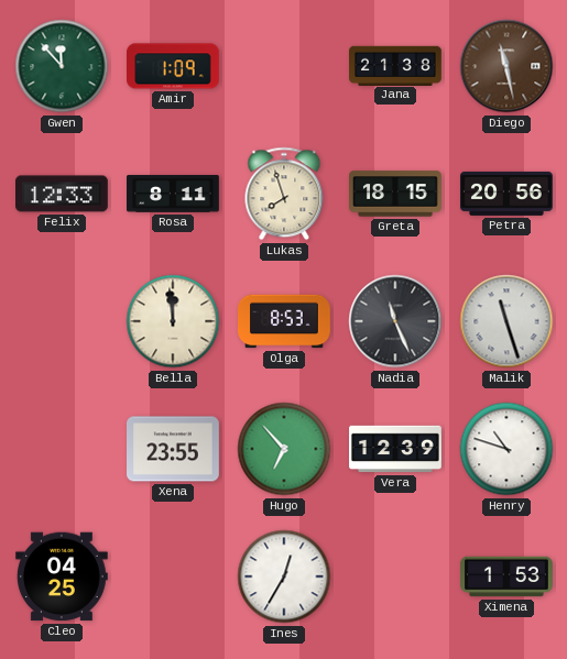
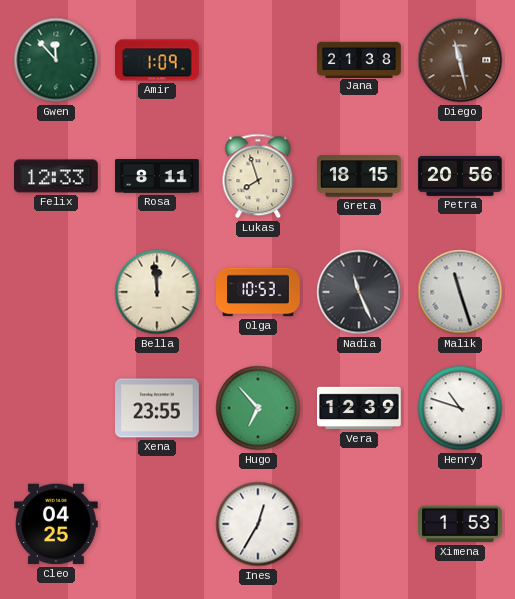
Olga: 8:53 -> 10:53 (259, 292)
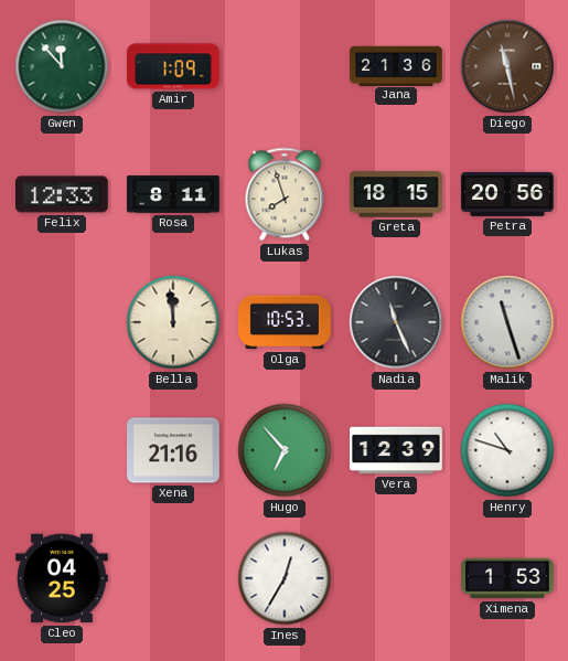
Jana: 21:38 -> 21:36 (397, 65)
Xena: 23:55 -> 21:16 (174, 450)
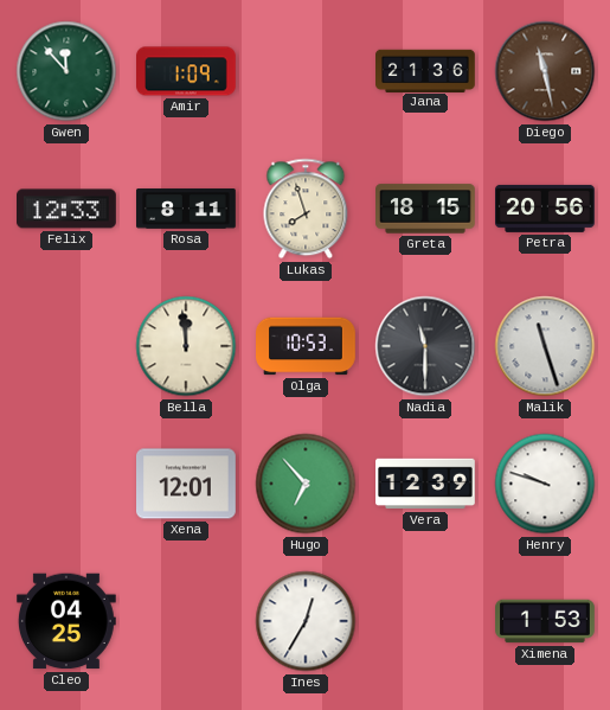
Nadia: 11:26 -> 11:30 (425, 346)
Xena: 21:16 -> 12:01 (187, 484)
Henry: 10:48 -> 9:48 (545, 484)
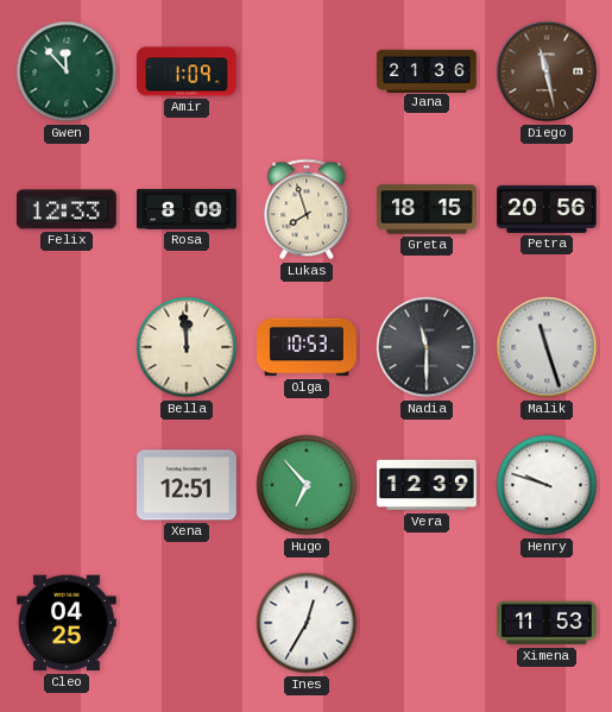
Rosa: 8:11 -> 8:09 (188, 209)
Xena: 12:01 -> 12:51 (188, 485)
Ximena: 1:53 -> 11:53 (547, 623)
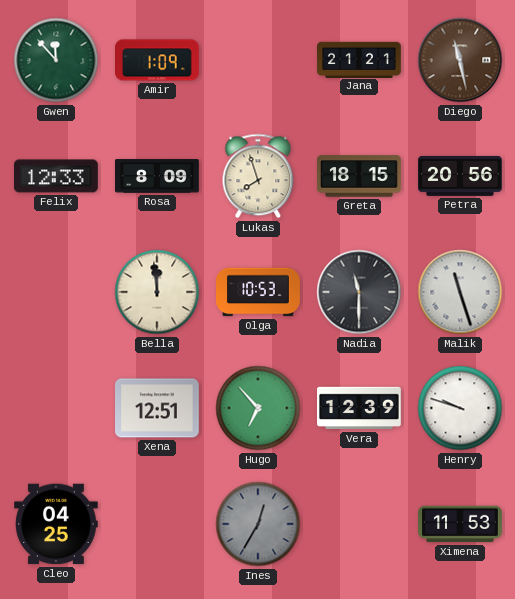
Jana: 21:36 -> 21:21 (360, 59)
Ines dial: white -> grey (258, 524)
